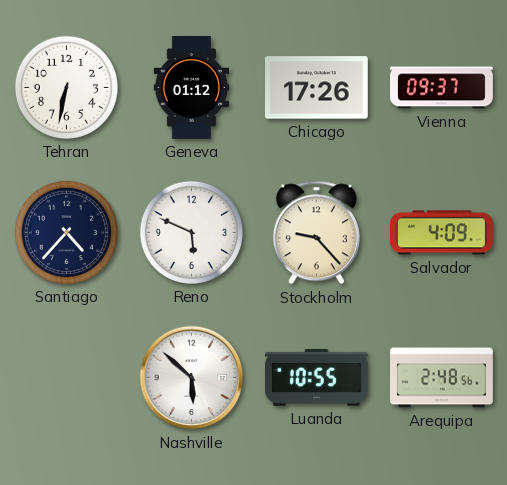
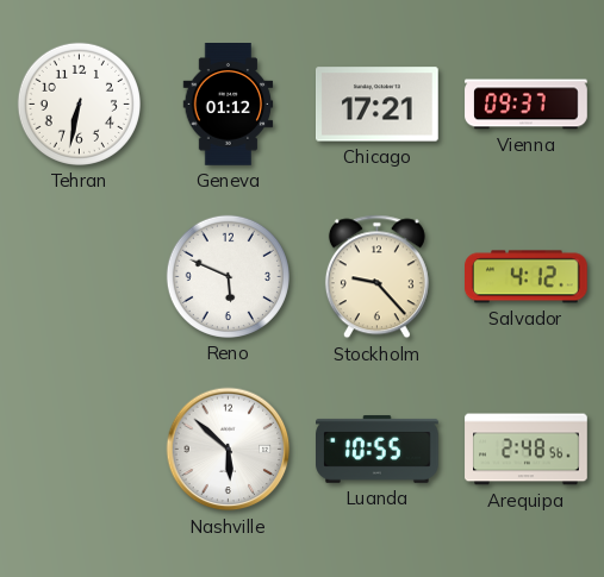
Chicago: 17:26 -> 17:21 (378, 105)
Santiago: 4:37 -> none (66, 232)
Salvador: 4:09 -> 4:12 (527, 277)
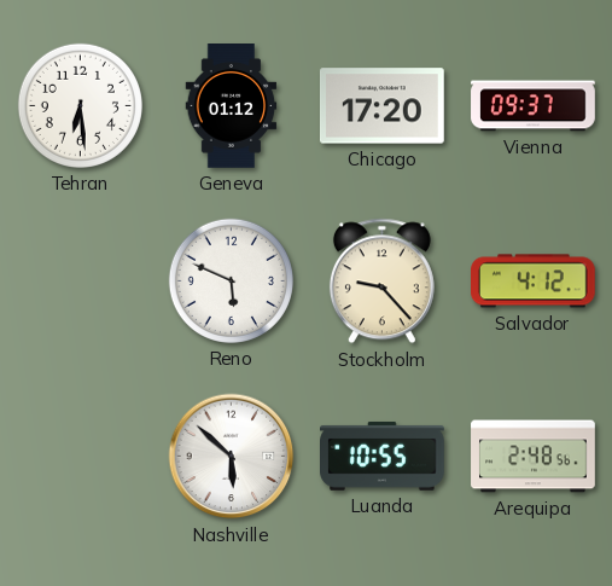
Tehran: 6:32 -> 6:29 (80, 105)
Chicago: 17:21 -> 17:20 (383, 106)
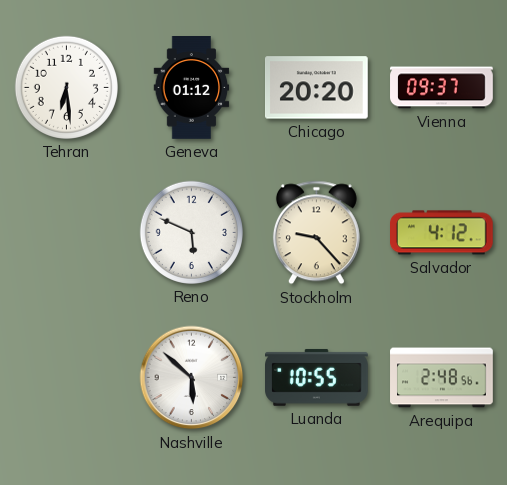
Chicago: 17:20 -> 20:20 (317, 88)
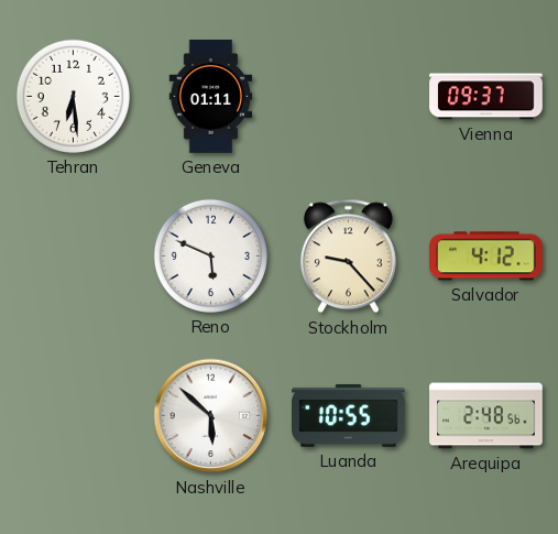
Geneva: 01:12 -> 01:11 (211, 97)
Chicago: 20:20 -> none (317, 88)
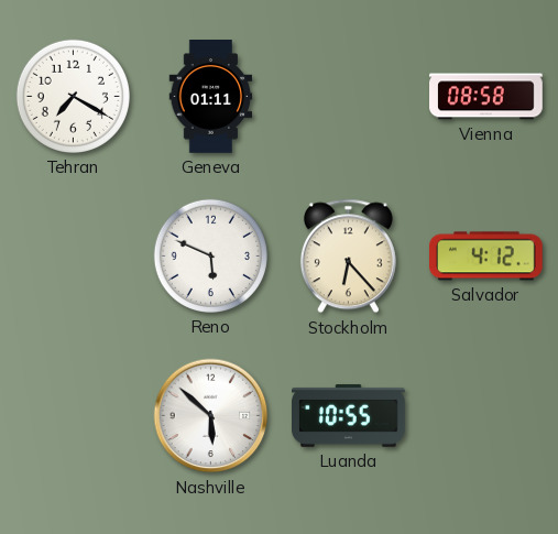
Tehran: 6:29 -> 7:20 (73, 96)
Vienna: 09:37 -> 08:58 (486, 97)
Stockholm: 9:23 -> 6:23 (348, 257)
Arequipa: 2:48 -> none (486, 416)
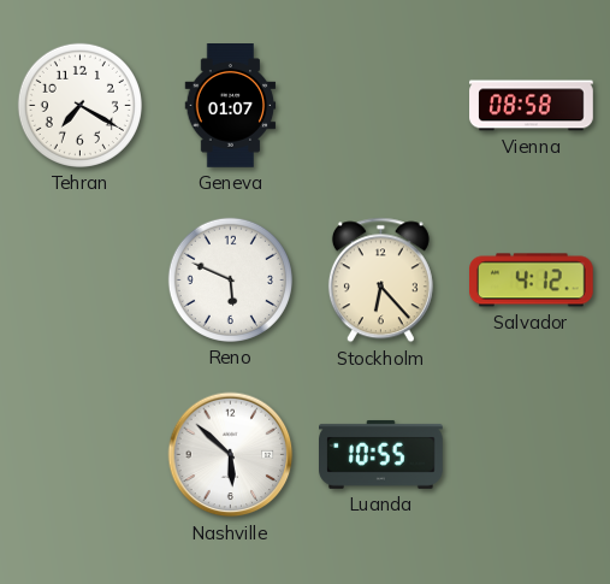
Geneva: 01:11 -> 01:07 (231, 106)
